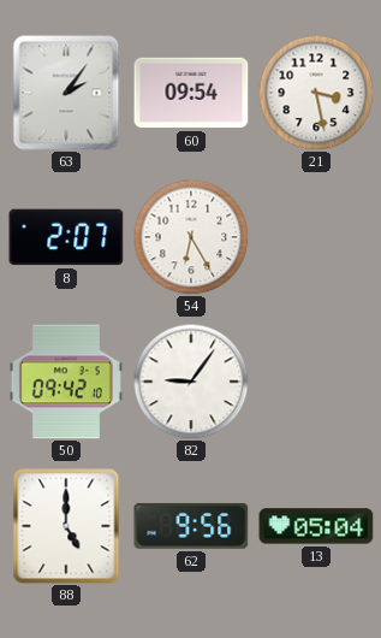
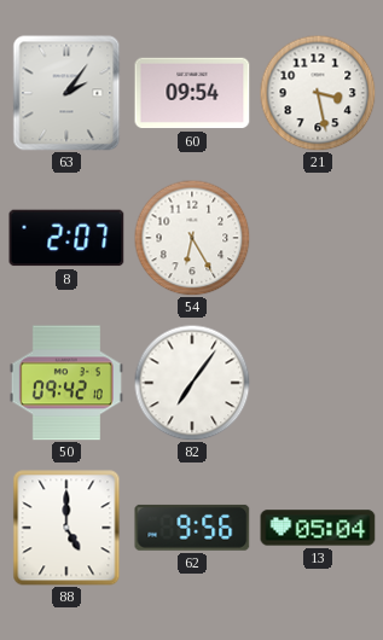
82: 9:06 -> 7:06 (192, 383)
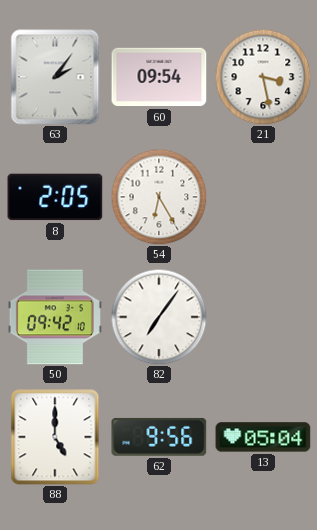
8: 2:07 -> 2:05 (55, 197)
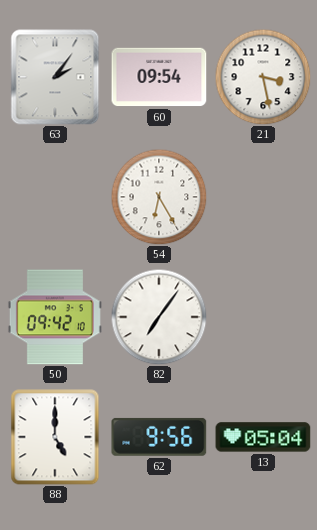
8: 2:05 -> none (55, 197)
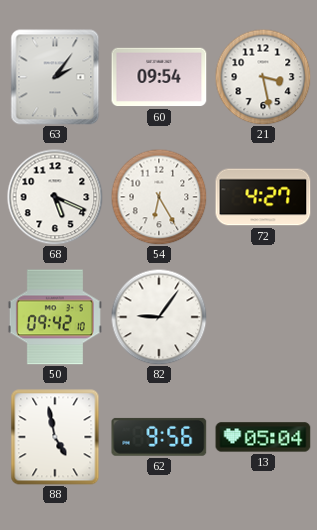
68: none -> 5:19 (55, 197)
72: none -> 4:27 (263, 197)
82: 7:06 -> 9:06 (159, 317)
88: 5:00 -> 4:58 (55, 437)
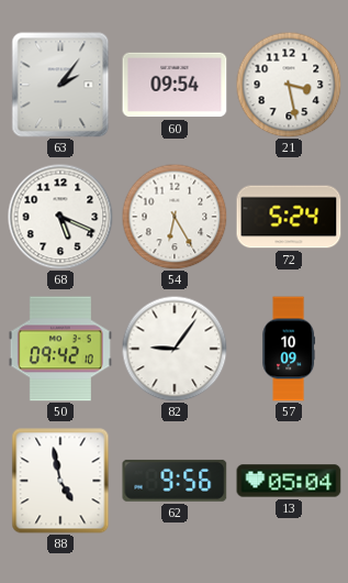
72: 4:27 -> 5:24 (289, 217)
57: none -> 10:09 (289, 349)
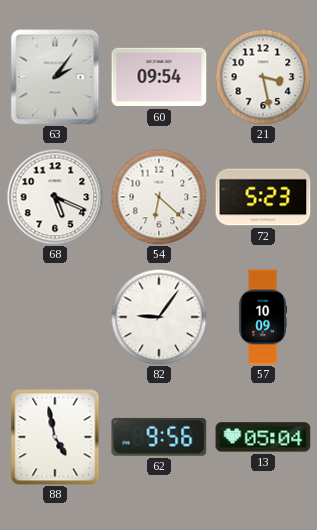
54: 6:25 -> 6:22 (159, 197)
72: 5:24 -> 5:23 (263, 197)
50: 09:42 -> none (60, 349)
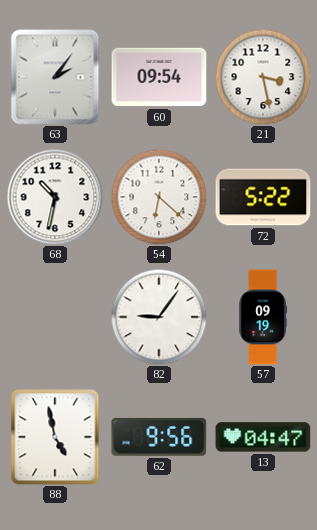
68: 5:19 -> 10:32 (55, 197)
72: 5:23 -> 5:22 (263, 197)
57: 10:09 -> 09:19 (263, 317)
13: 05:04 -> 04:47 (263, 437)
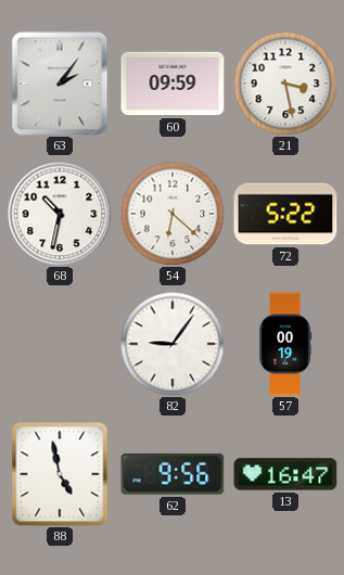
60: 09:54 -> 09:59 (173, 84)
57: 09:19 -> 00:19 (285, 344)
13: 04:47 -> 16:47 (285, 474)
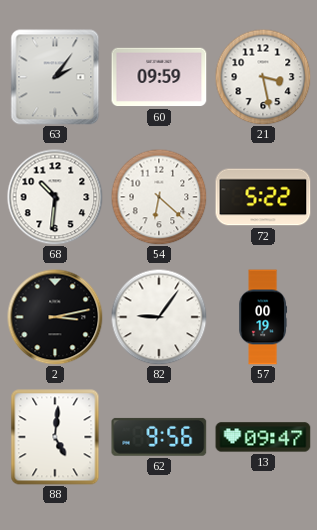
68: 10:32 -> 10:31 (55, 197)
2: none -> 3:13 (55, 317)
88: 4:58 -> 5:01 (55, 437)
13: 16:47 -> 09:47 (263, 437)
